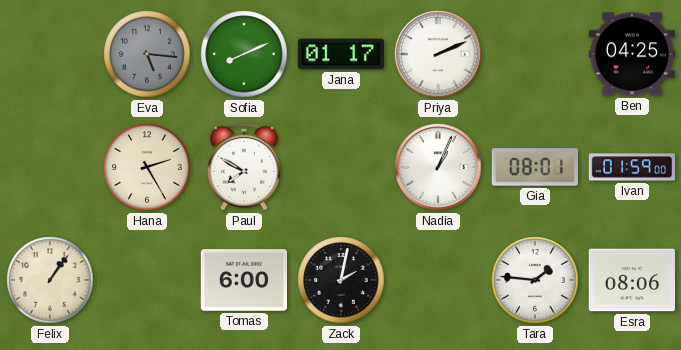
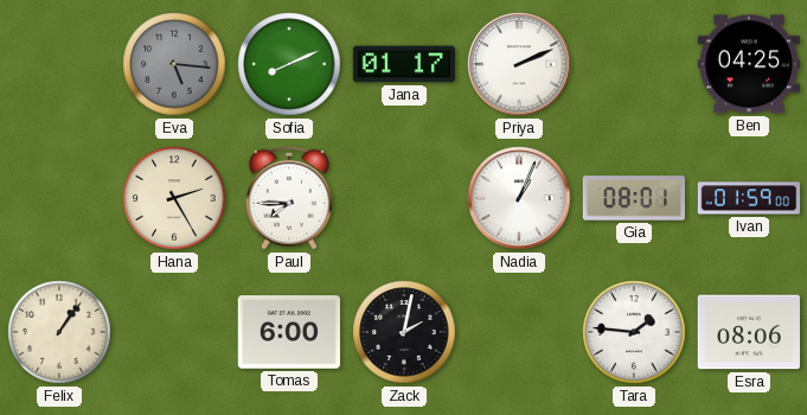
Paul: 7:50 -> 7:45 (289, 198)
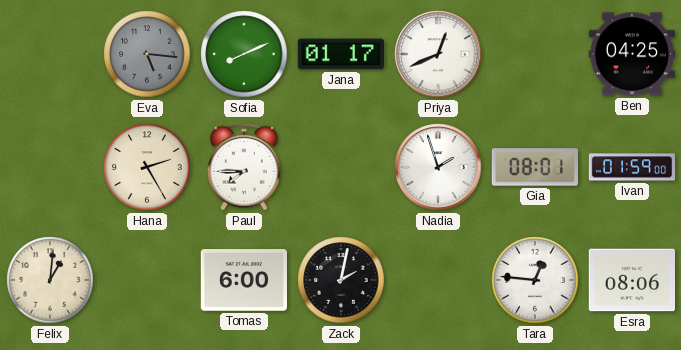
Priya: 2:11 -> 12:41 (438, 54)
Nadia: 1:04 -> 1:57 (438, 167)
Felix: 1:06 -> 1:01 (50, 280)
Tara: 1:46 -> 12:46 (535, 280)
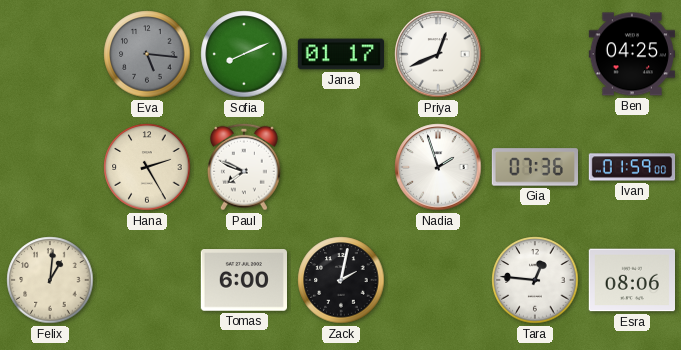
Paul: 7:45 -> 7:49 (244, 167)
Gia: 08:01 -> 07:36 (534, 167)
